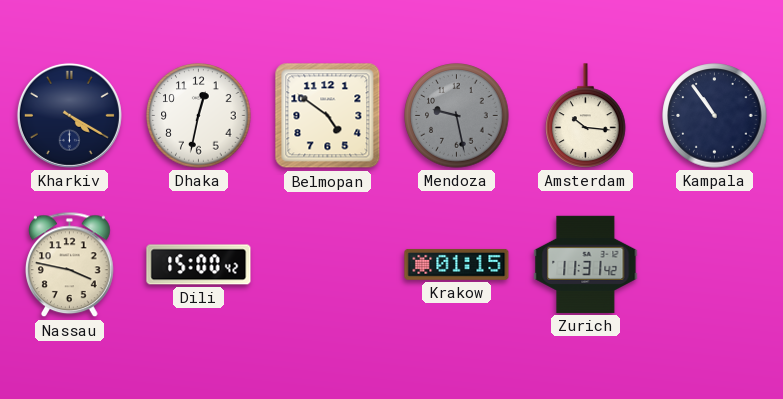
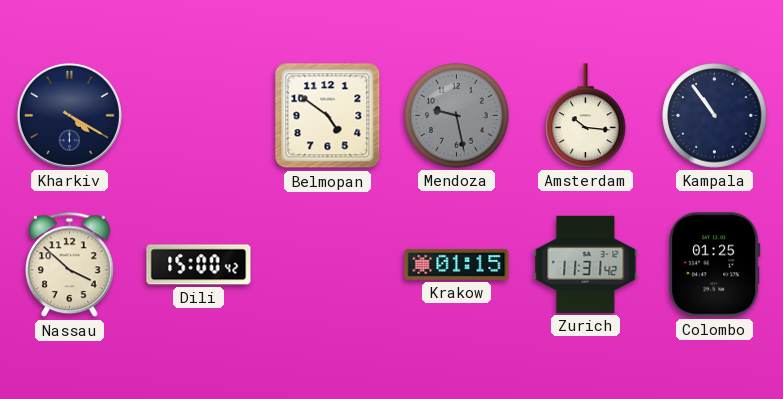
Dhaka: 12:32 -> none (199, 116)
Nassau: 3:47 -> 3:52 (70, 265)
Colombo: none -> 01:25 (715, 265)
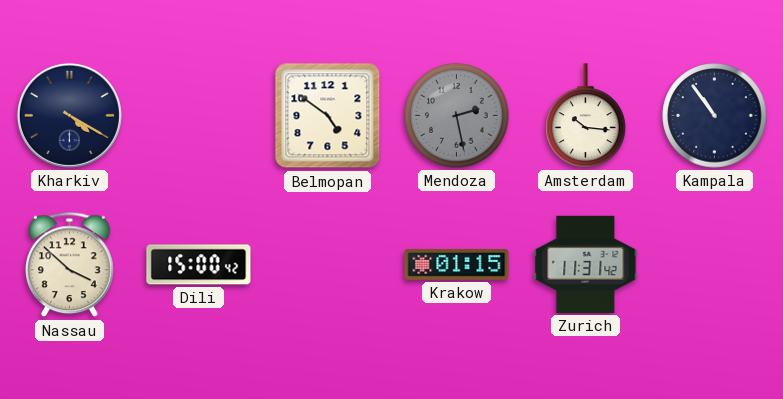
Mendoza: 9:28 -> 2:28 (457, 116)
Colombo: 01:25 -> none (715, 265)
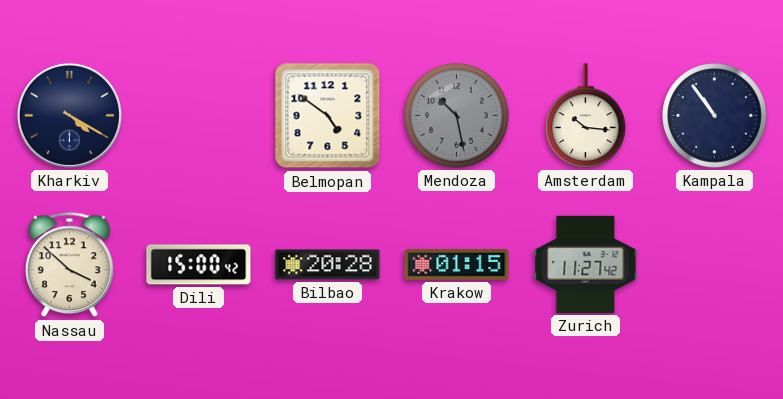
Mendoza: 2:28 -> 10:28 (457, 116)
Bilbao: none -> 20:28 (328, 265)
Zurich: 11:31 -> 11:27 (586, 264)
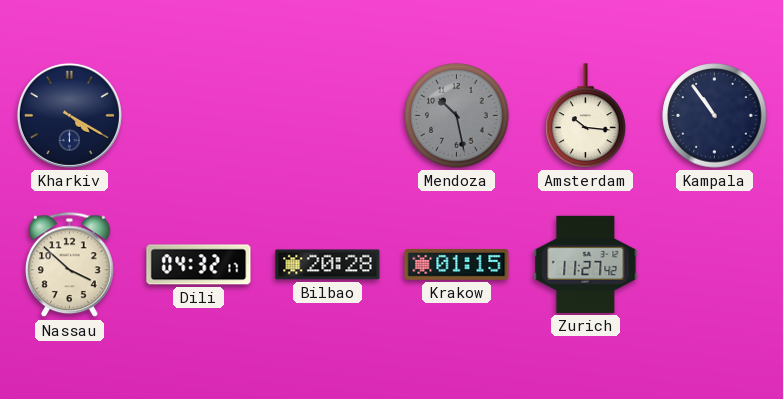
Belmopan: 4:51 -> none (328, 116)
Dili: 15:00 -> 04:32 (199, 265)
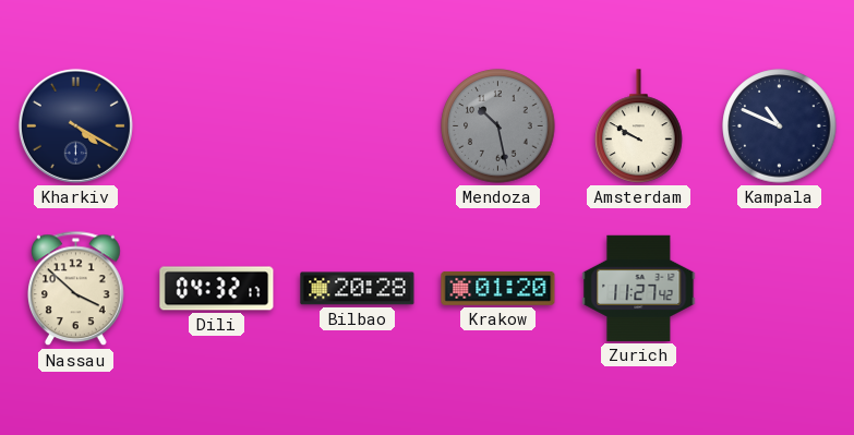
Amsterdam: 10:16 -> 9:50 (639, 126)
Kampala: 10:54 -> 10:49 (780, 126)
Krakow: 01:15 -> 01:20 (498, 288)
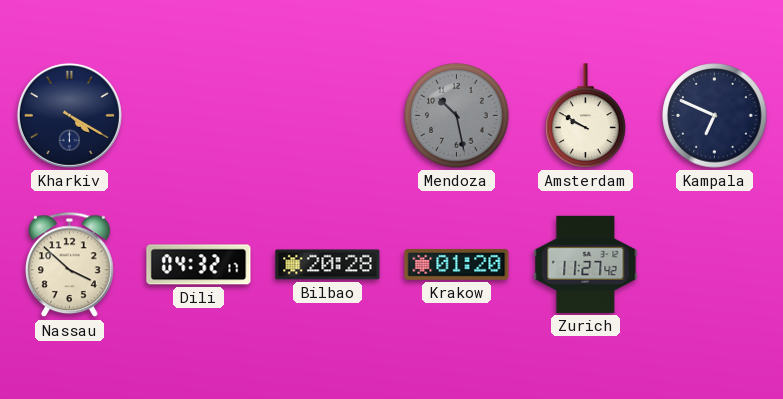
Kampala: 10:49 -> 6:49 (715, 116)
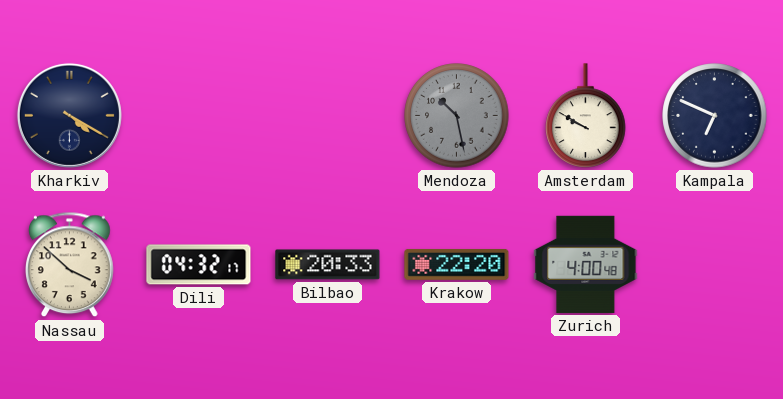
Bilbao: 20:28 -> 20:33 (328, 265)
Krakow: 01:20 -> 22:20 (457, 264)
Zurich: 11:27 -> 4:00 (586, 264)
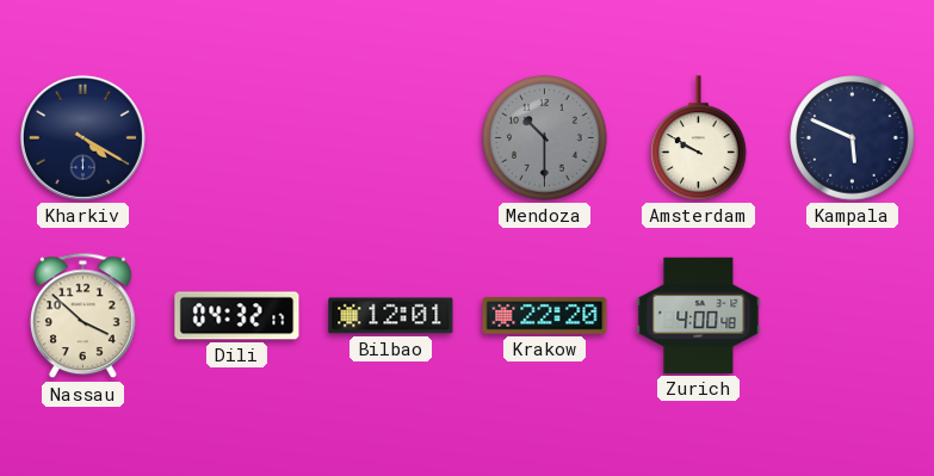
Mendoza: 10:28 -> 10:30 (545, 138)
Kampala: 6:49 -> 5:49 (853, 138)
Bilbao: 20:33 -> 12:01 (391, 316)
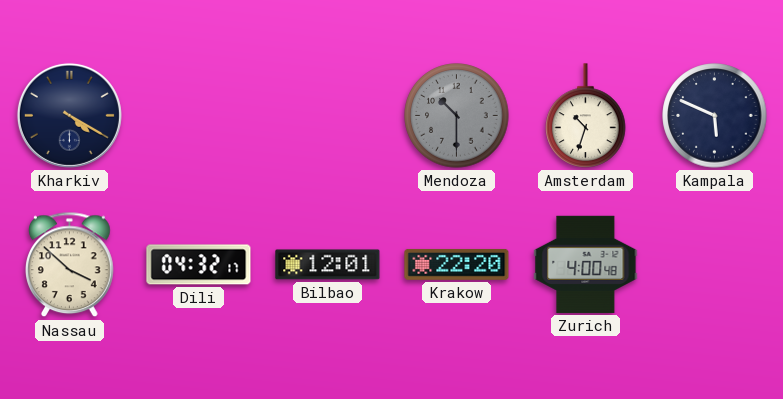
Amsterdam: 9:50 -> 10:33 (586, 116)
